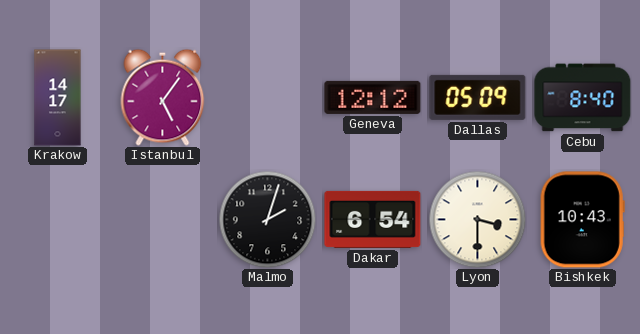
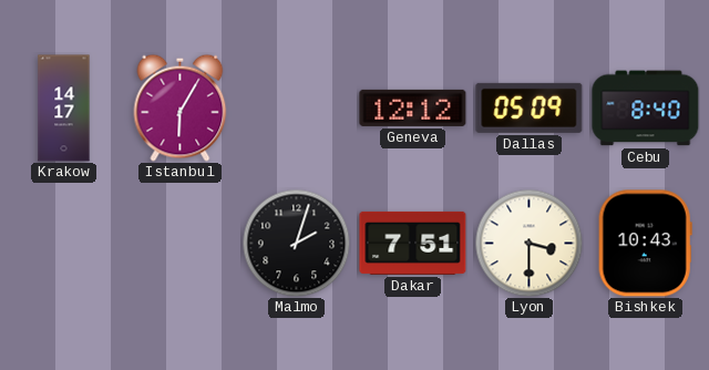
Istanbul: 5:06 -> 6:05 (181, 107)
Dakar: 6:54 -> 7:51 (413, 243)
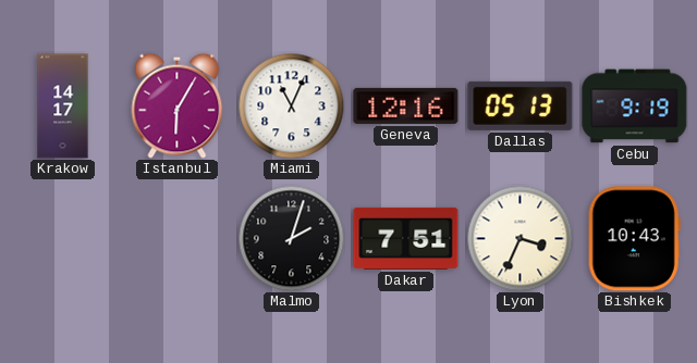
Miami: none -> 11:04 (291, 105)
Geneva: 12:12 -> 12:16 (406, 105)
Dallas: 05:09 -> 05:13 (521, 105)
Cebu: 8:40 -> 9:19 (635, 107)
Lyon: 3:30 -> 3:34 (519, 238)
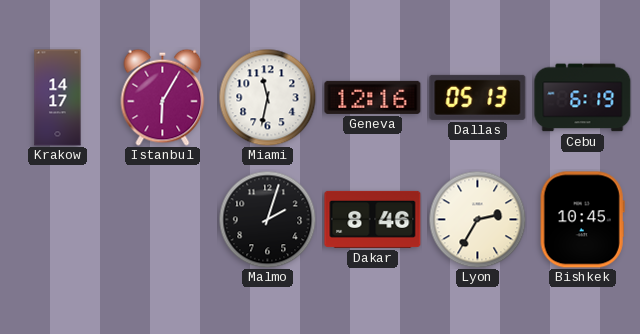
Miami: 11:04 -> 11:32 (267, 97)
Cebu: 9:19 -> 6:19 (583, 98)
Dakar: 7:51 -> 8:46 (373, 219)
Lyon: 3:34 -> 2:35 (477, 219)
Bishkek: 10:43 -> 10:45 (582, 220)
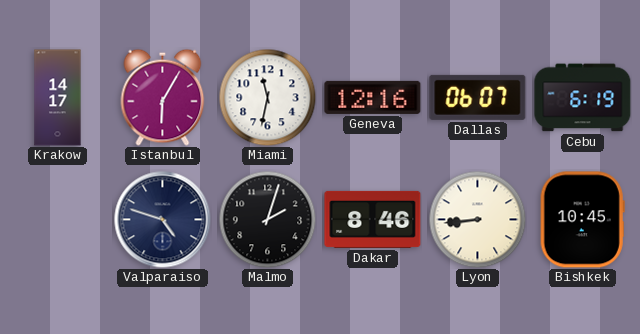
Dallas: 05:13 -> 06:07 (478, 97)
Valparaiso: none -> 4:48 (163, 220)
Lyon: 2:35 -> 8:44 (477, 219)
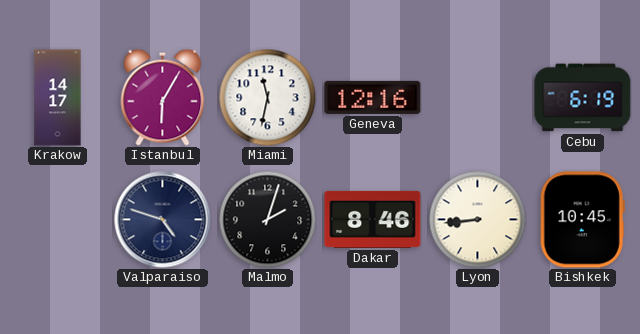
Dallas: 06:07 -> none (478, 97)
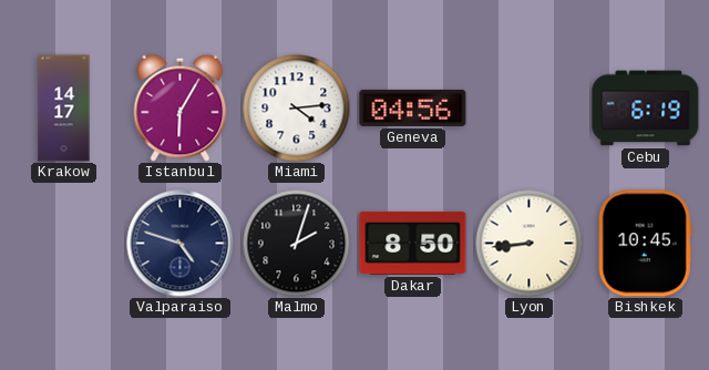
Miami: 11:32 -> 4:14 (296, 107)
Geneva: 12:16 -> 04:56 (413, 107)
Dakar: 8:46 -> 8:50 (413, 243)
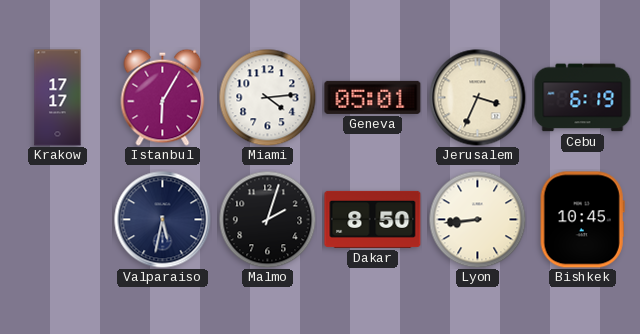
Krakow: 14:17 -> 17:17 (58, 98)
Geneva: 04:56 -> 05:01 (373, 97)
Jerusalem: none -> 3:34 (478, 98)
Valparaiso: 4:48 -> 5:32 (163, 220)
